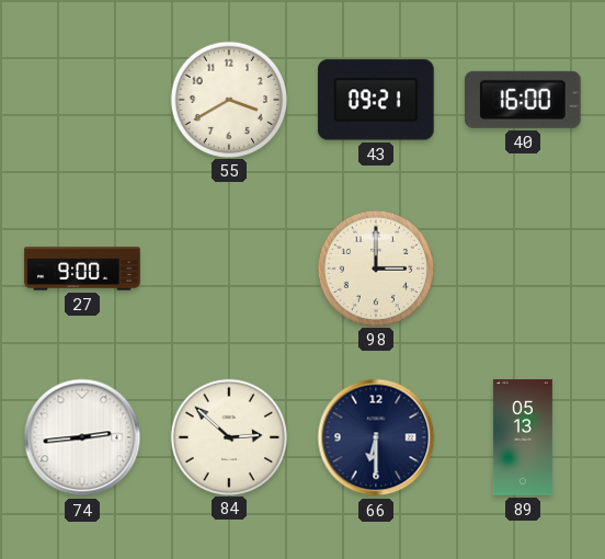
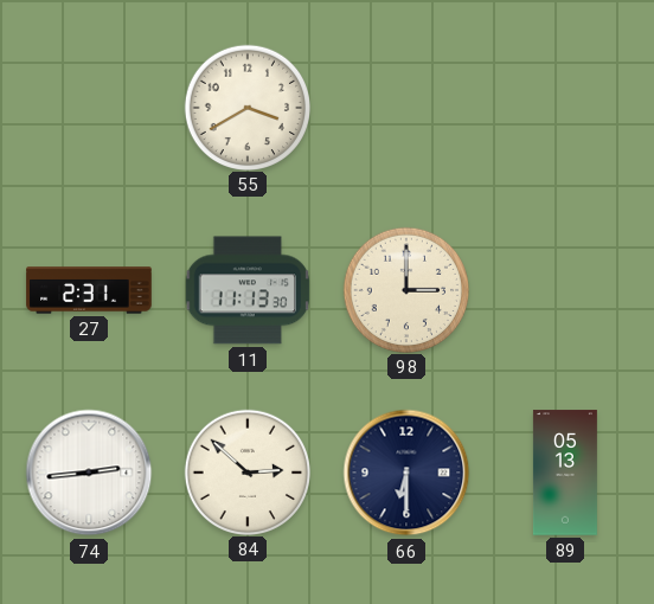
43: 09:21 -> none (377, 100)
40: 16:00 -> none (523, 100)
27: 9:00 -> 2:31 (89, 290)
11: none -> 11:13 (248, 290)
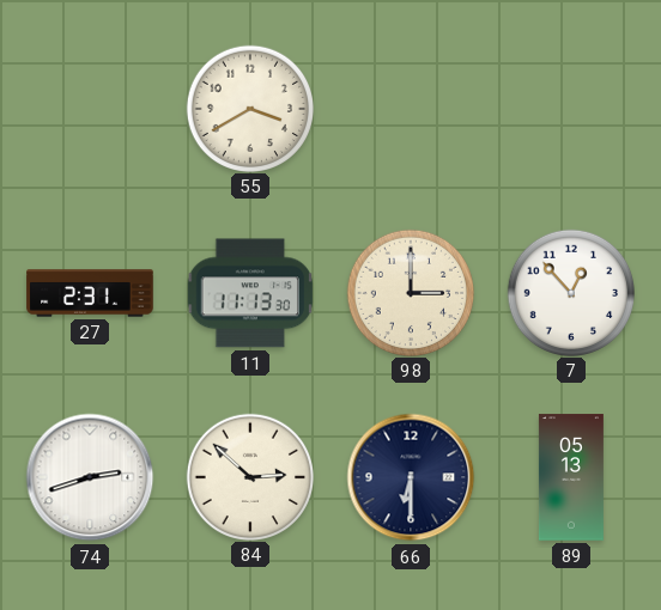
7: none -> 12:53 (570, 292)
74: 2:44 -> 2:42 (90, 477)
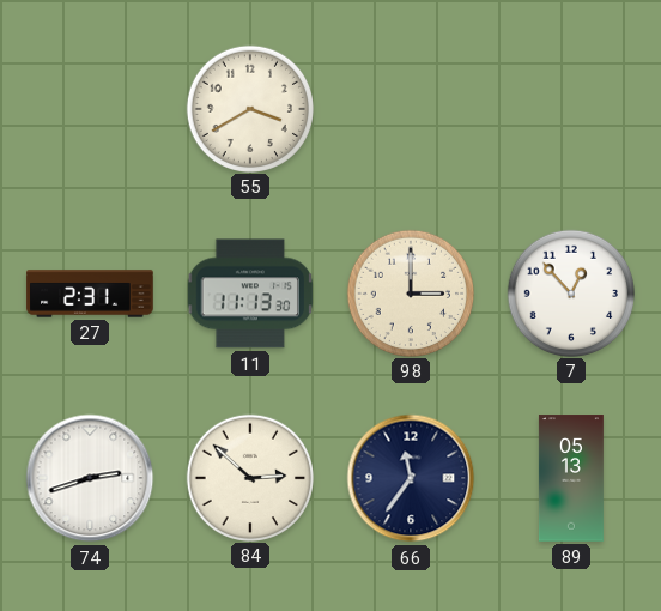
66: 6:30 -> 11:36 (411, 478)
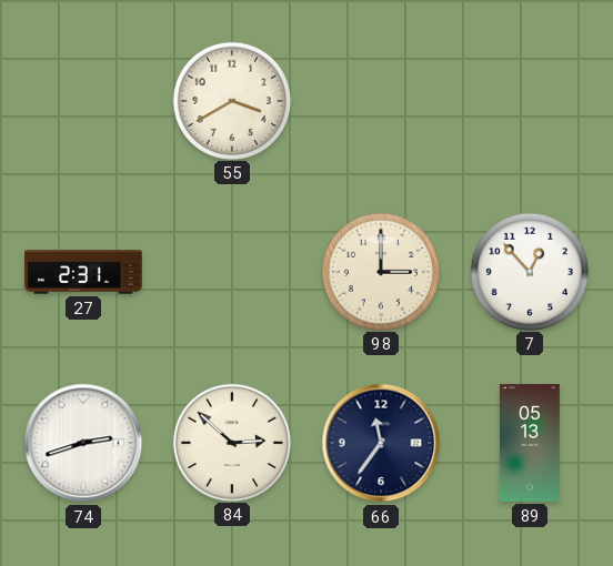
11: 11:13 -> none (250, 294)
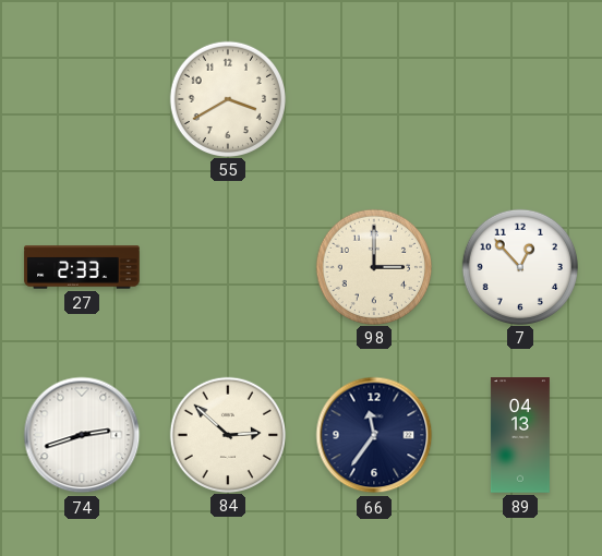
27: 2:31 -> 2:33 (82, 267)
89: 05:13 -> 04:13 (520, 435)
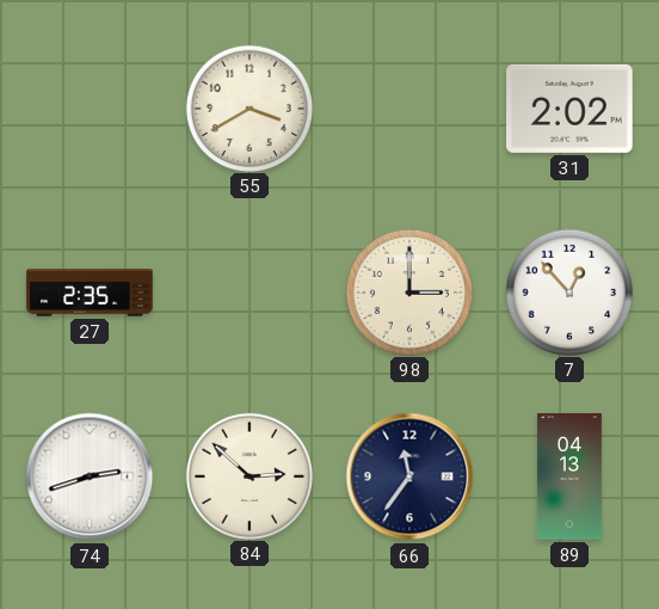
31: none -> 2:02 (569, 109)
27: 2:33 -> 2:35 (90, 293)
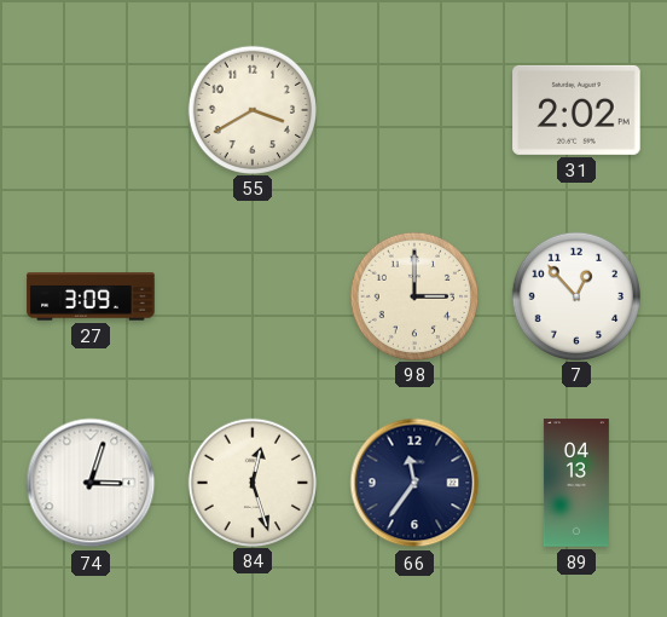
27: 2:35 -> 3:09 (91, 296)
74: 2:42 -> 3:03 (91, 483)
84: 2:52 -> 12:27 (251, 482)
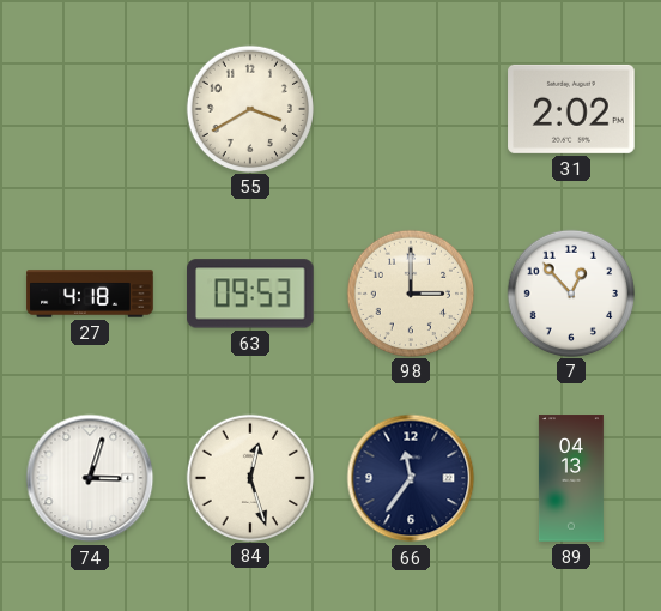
27: 3:09 -> 4:18 (90, 294)
63: none -> 09:53 (251, 294)
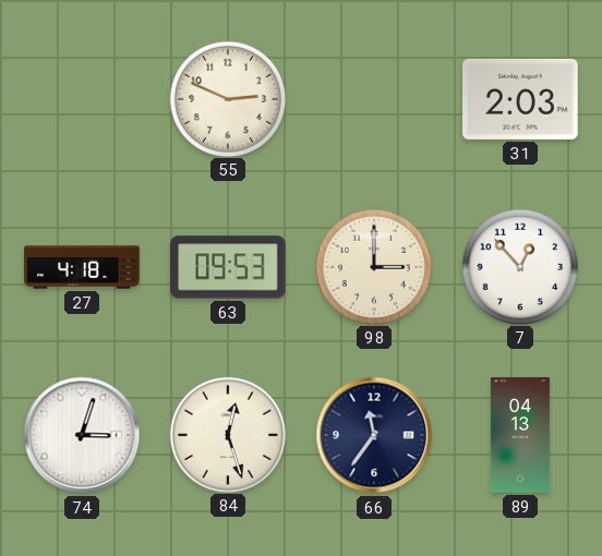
55: 3:40 -> 2:49 (227, 98)
31: 2:02 -> 2:03 (520, 99)
